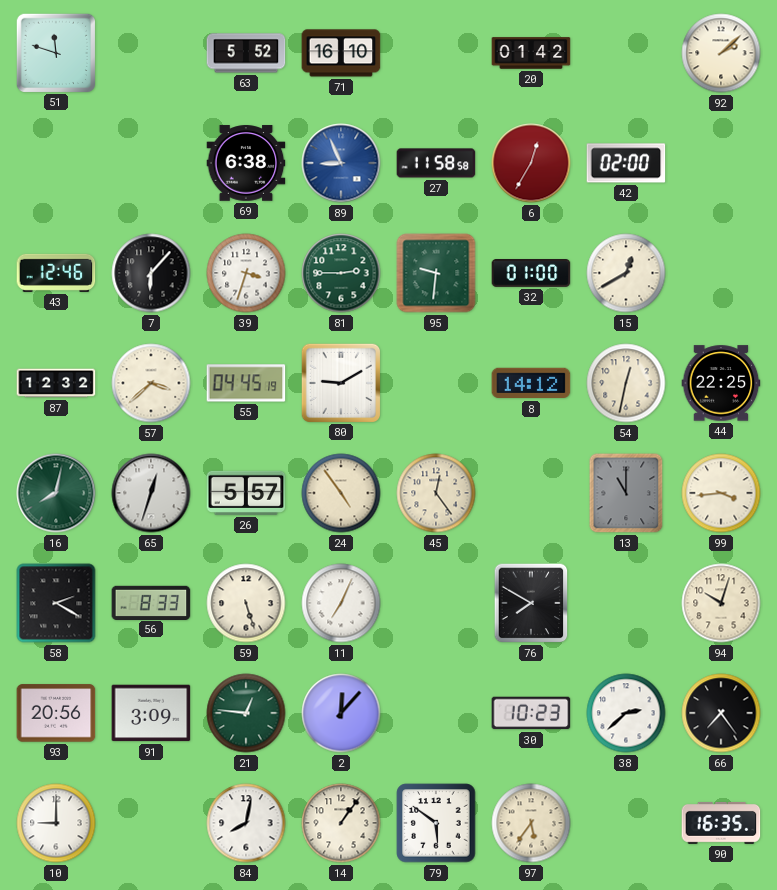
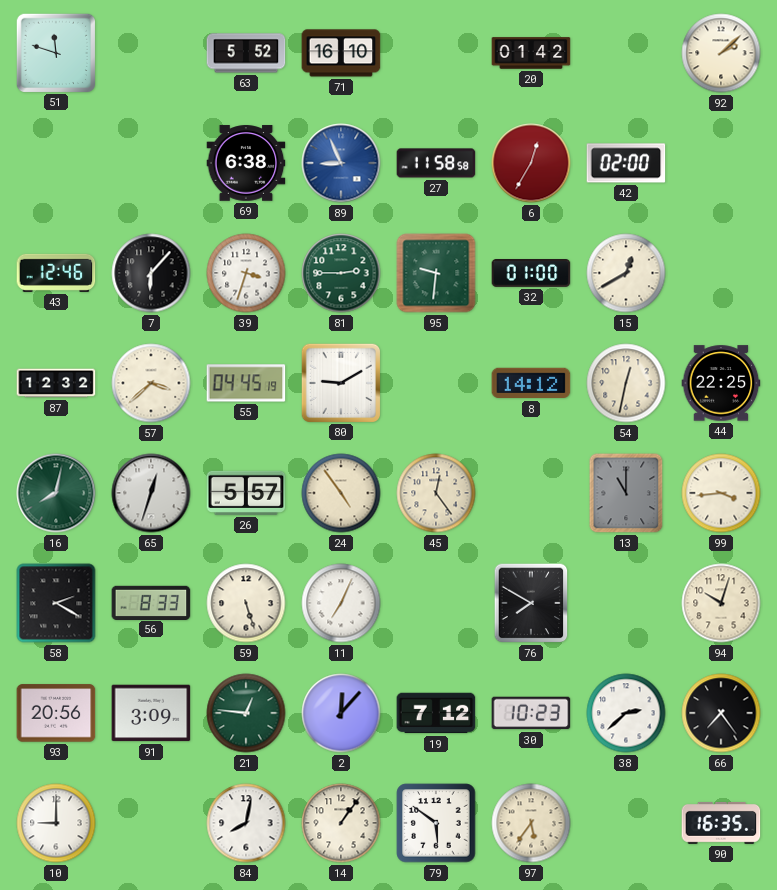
19: none -> 7:12 (436, 713)
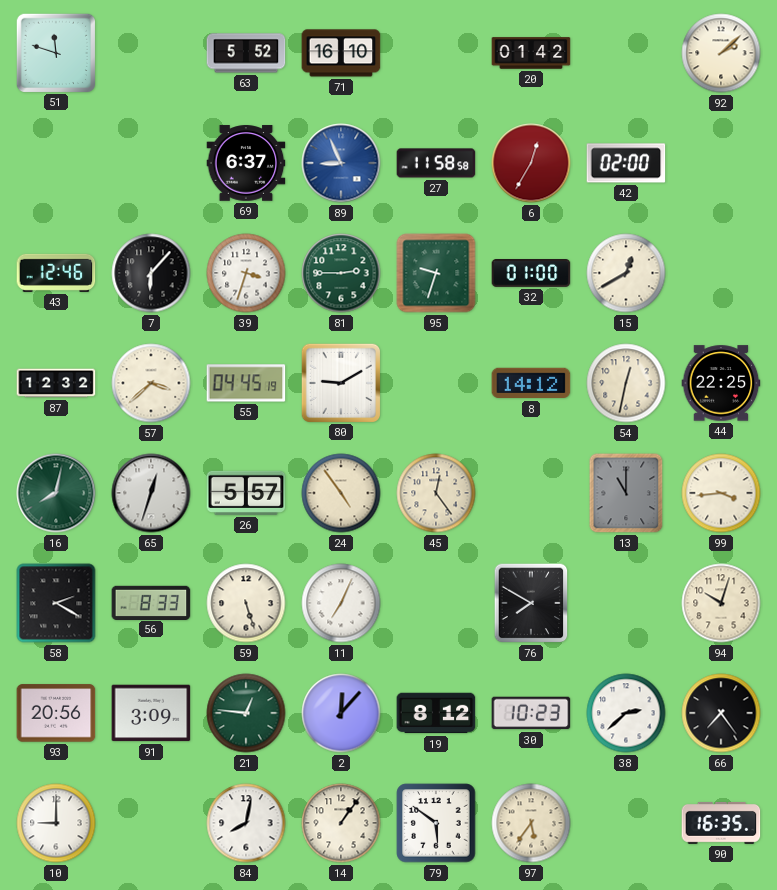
69: 6:38 -> 6:37 (246, 163)
95: 9:31 -> 9:33 (436, 273)
19: 7:12 -> 8:12 (436, 713)
